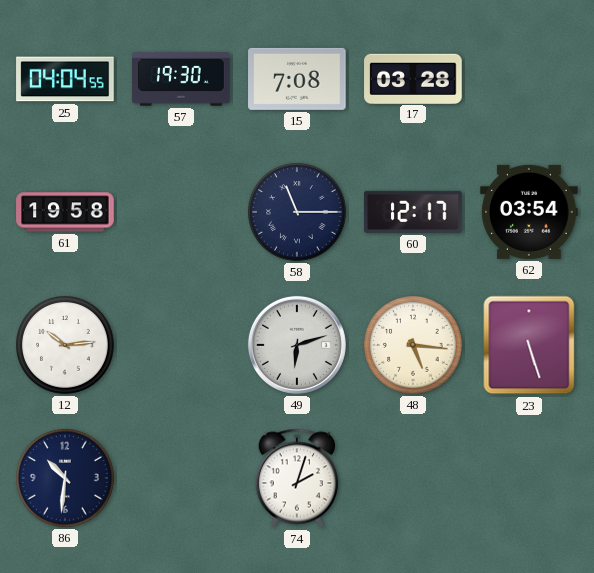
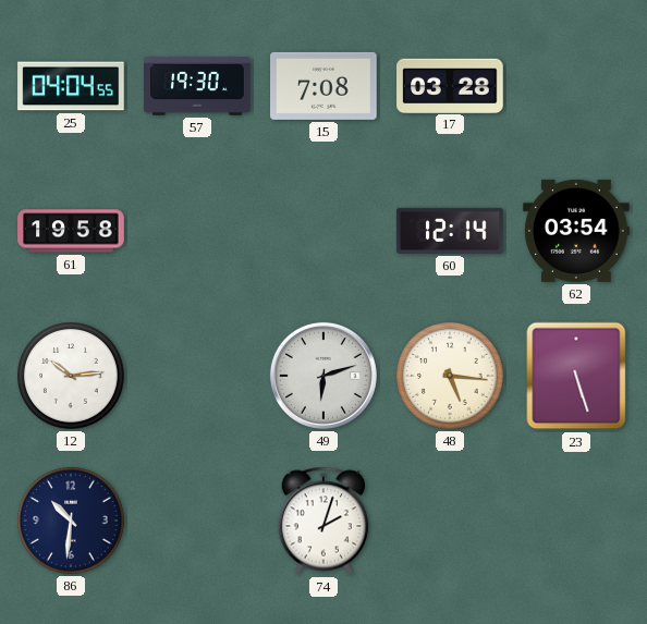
58: 11:15 -> none (298, 213)
60: 12:17 -> 12:14 (450, 231)
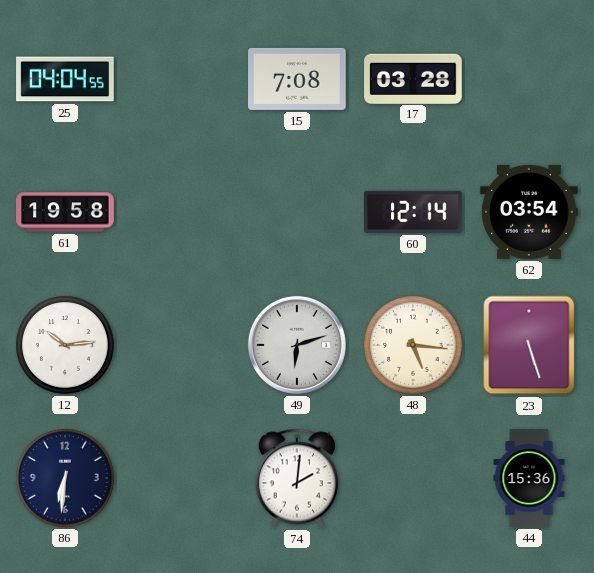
57: 19:30 -> none (197, 86)
86: 10:31 -> 6:31 (66, 479)
74: 2:03 -> 2:01 (297, 478)
44: none -> 15:36 (529, 478)
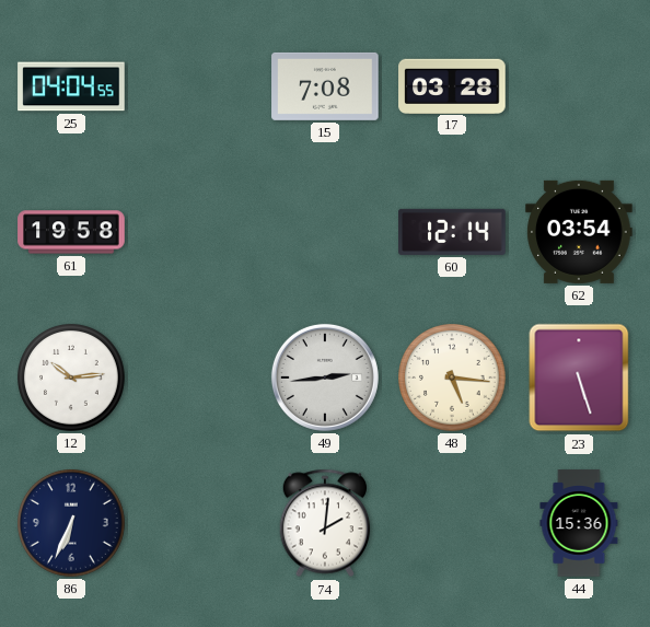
49: 6:12 -> 2:44 (325, 378)
86: 6:31 -> 6:34 (72, 524)
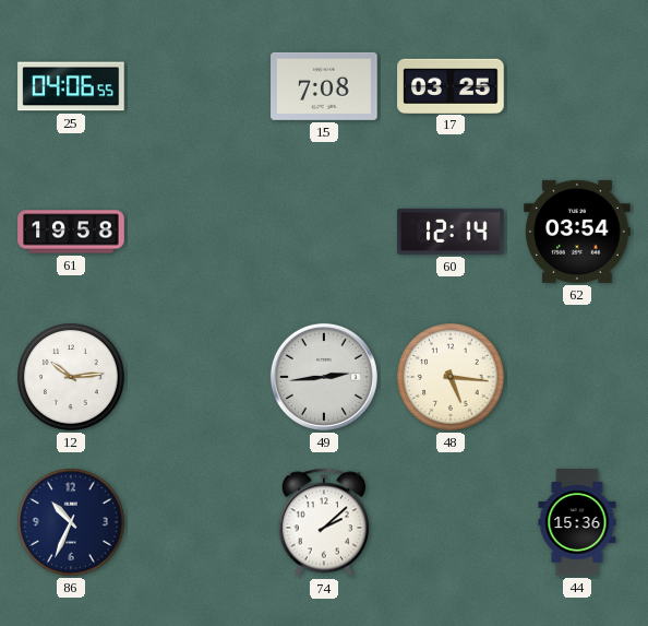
25: 04:04 -> 04:06 (71, 86)
17: 03:28 -> 03:25 (451, 85)
23: 5:27 -> none (579, 378)
86: 6:34 -> 10:34 (72, 523)
74: 2:01 -> 2:08 (324, 522)
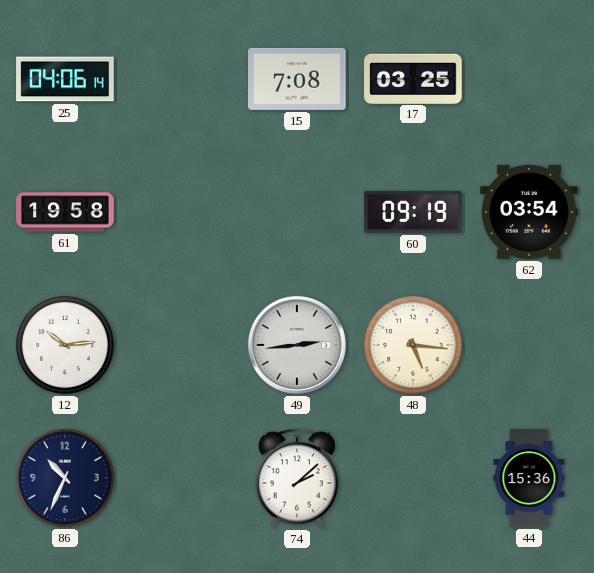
25: 04:06:55 -> 04:06:14 (65, 79)
60: 12:14 -> 09:19 (413, 212)
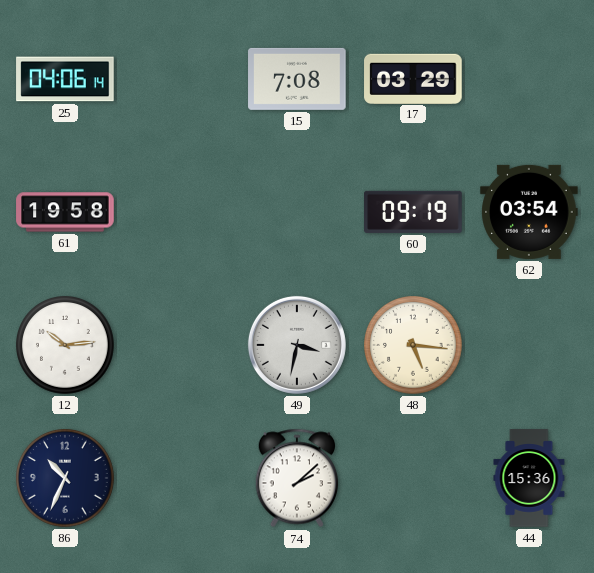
17: 03:25 -> 03:29 (413, 78)
49: 2:44 -> 3:32 (297, 345)
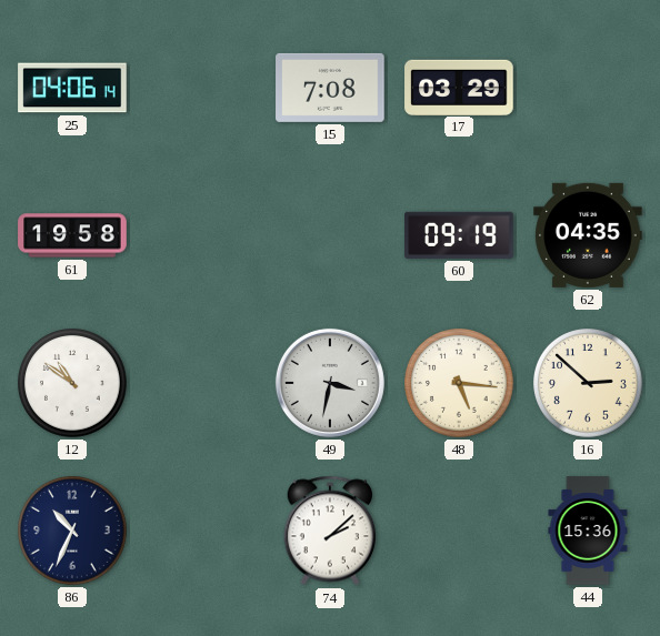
62: 03:54 -> 04:35 (588, 235)
12: 10:14 -> 10:51 (73, 384)
16: none -> 2:52 (589, 384)
